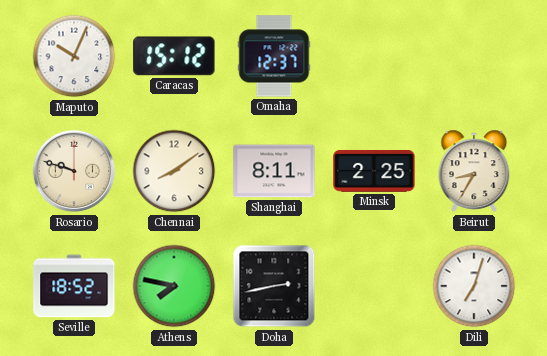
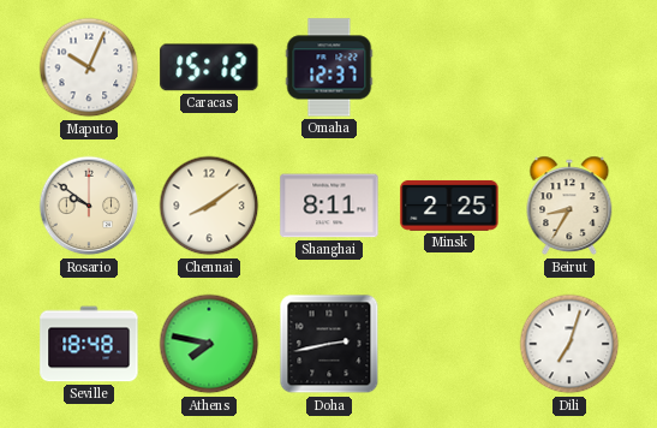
Rosario: 9:48 -> 9:51 (89, 206)
Seville: 18:52 -> 18:48 (89, 344)
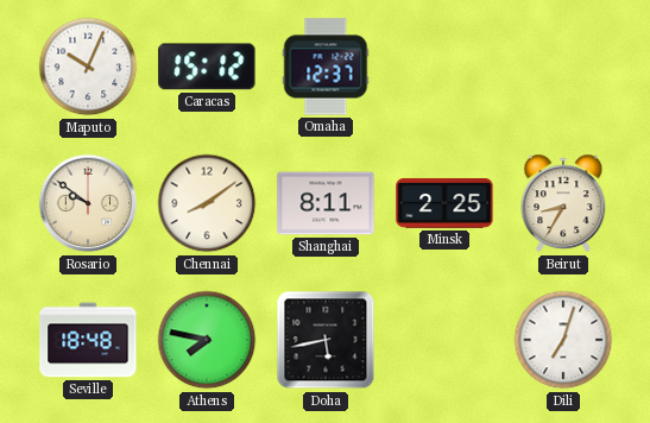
Doha: 2:43 -> 5:43 (326, 340)
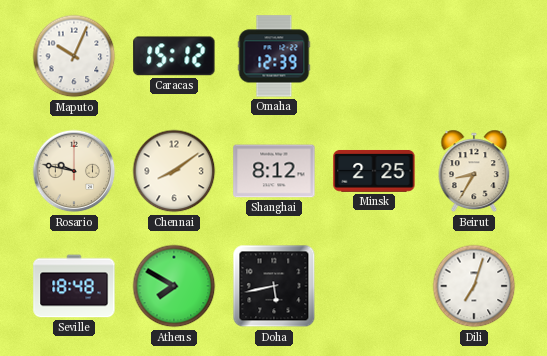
Omaha: 12:37 -> 12:39 (274, 56)
Rosario: 9:51 -> 9:47 (74, 171)
Shanghai: 8:11 -> 8:12 (274, 171)
Athens: 7:47 -> 7:50 (174, 286)
